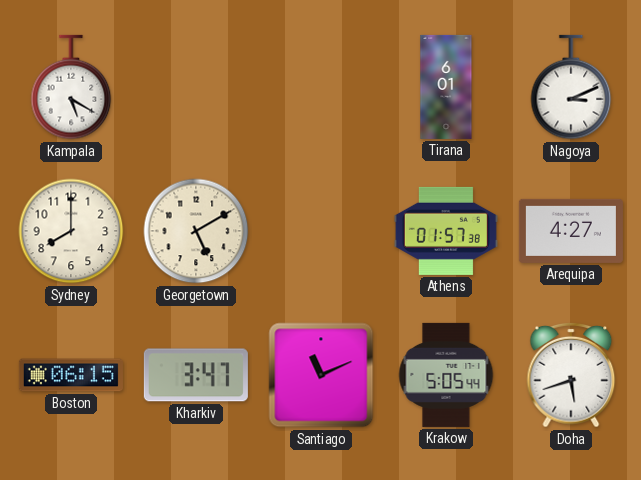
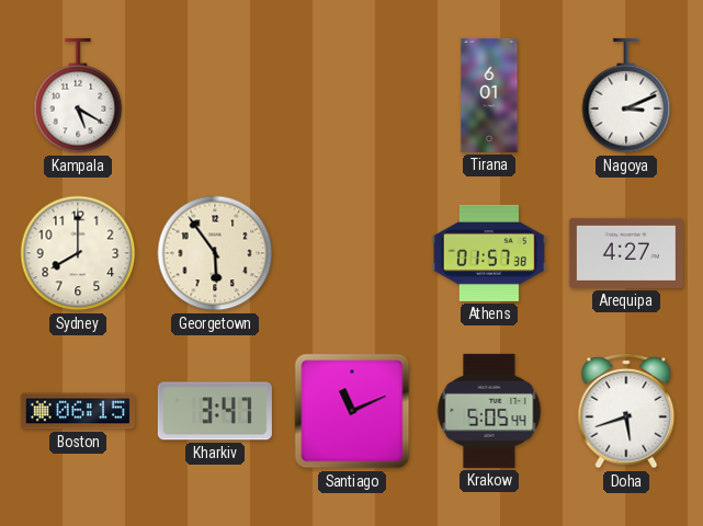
Georgetown: 5:10 -> 5:54 (215, 253)
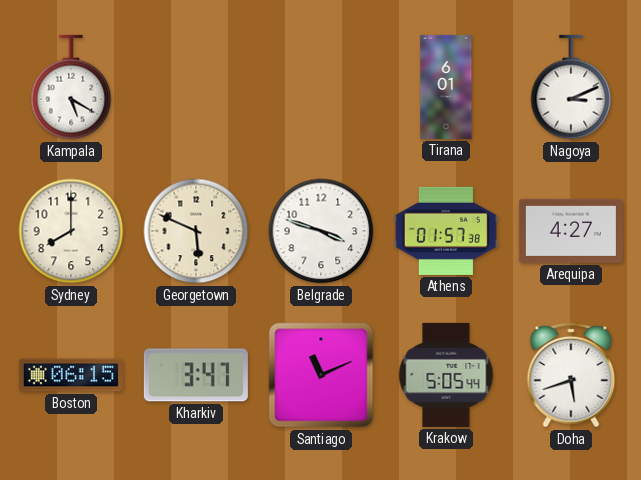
Georgetown: 5:54 -> 5:49 (196, 231)
Belgrade: none -> 3:48 (321, 231)
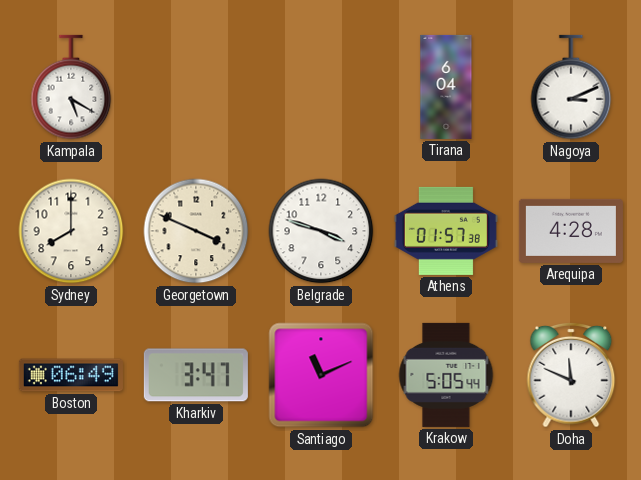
Tirana: 6:01 -> 6:04 (446, 87)
Georgetown: 5:49 -> 3:49 (196, 231)
Arequipa: 4:27 -> 4:28 (571, 231)
Boston: 06:15 -> 06:49 (71, 375)
Doha: 5:42 -> 11:49 (571, 375)
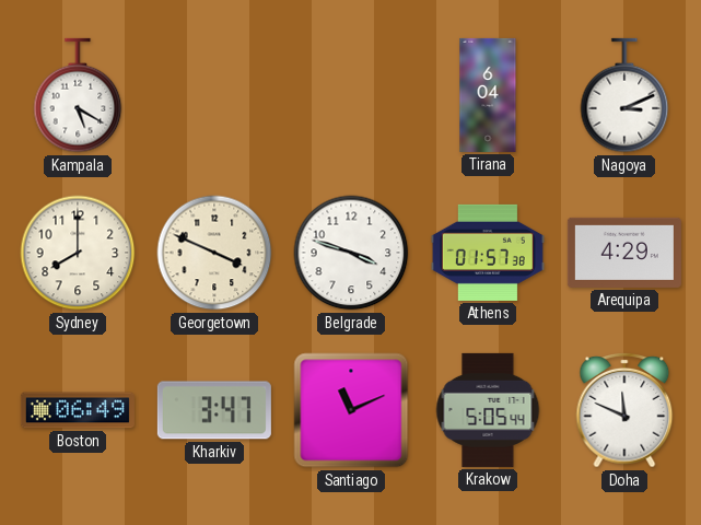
Arequipa: 4:28 -> 4:29 (624, 253)
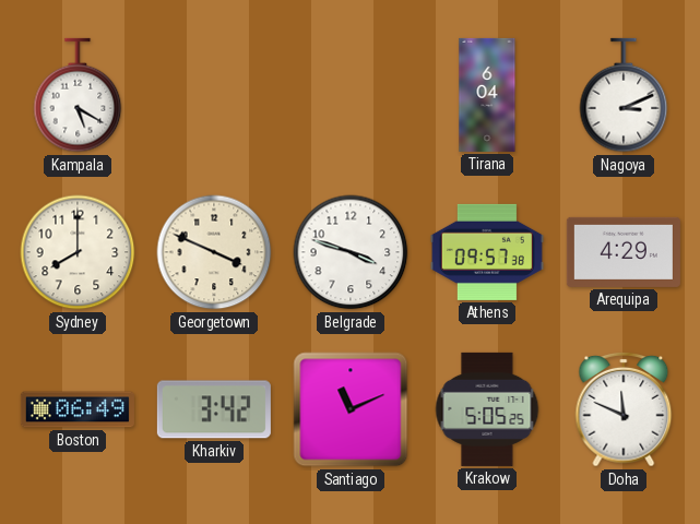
Athens: 01:57 -> 09:57 (487, 252)
Kharkiv: 3:47 -> 3:42 (214, 409)
Krakow: 5:05:44 -> 5:05:25 (487, 409)
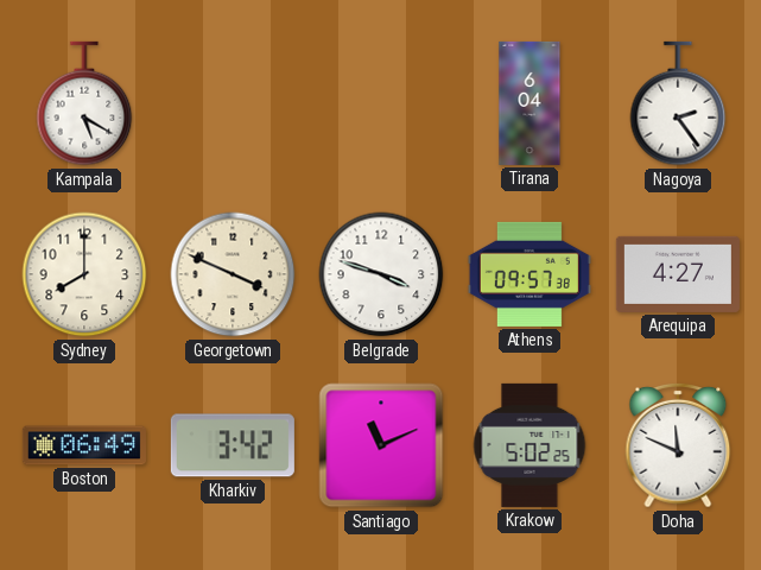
Nagoya: 3:11 -> 2:24 (678, 103)
Arequipa: 4:29 -> 4:27 (678, 274)
Krakow: 5:05 -> 5:02 (529, 445)
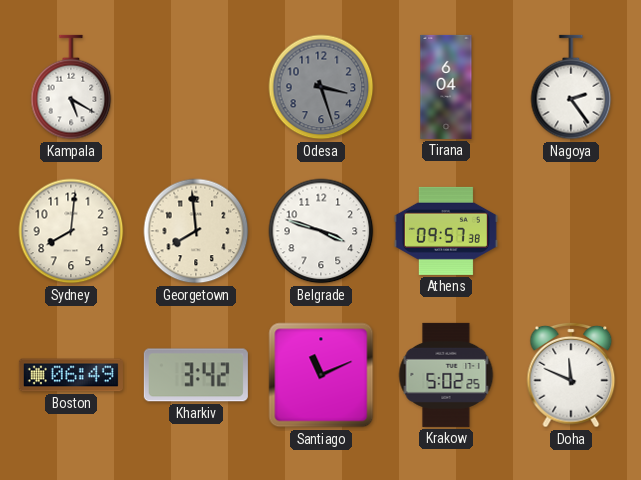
Odesa: none -> 3:27 (321, 87)
Sydney: 8:00 -> 8:01 (71, 231)
Georgetown: 3:49 -> 7:59 (196, 231)
Arequipa: 4:27 -> none (678, 274)
